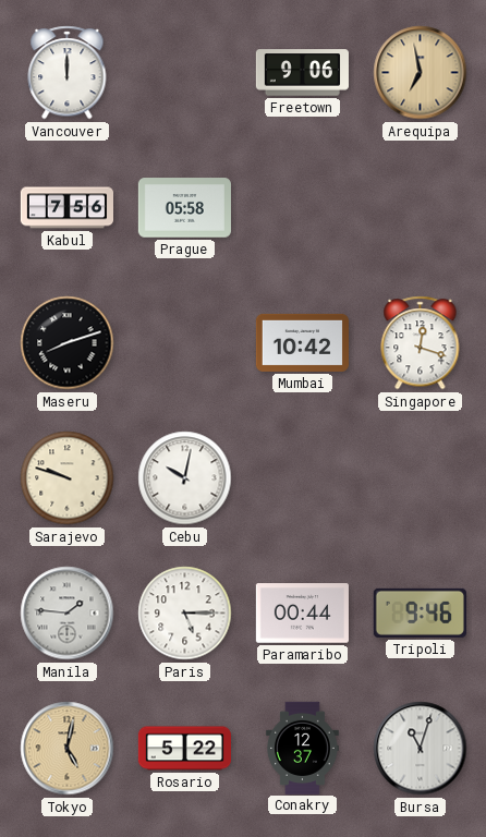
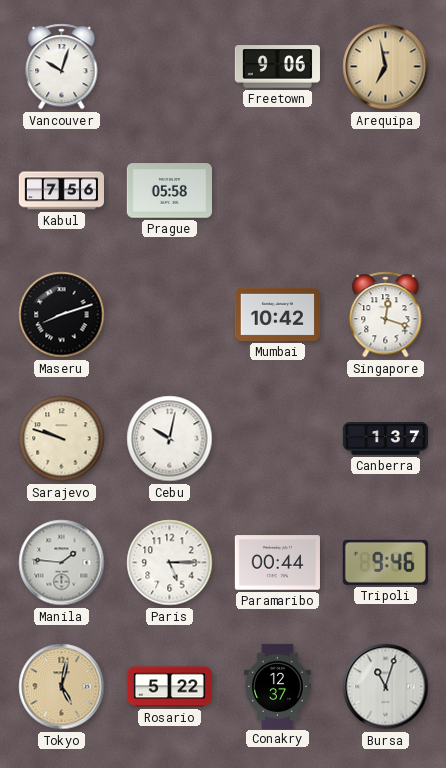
Vancouver: 12:00 -> 10:03 (62, 67)
Canberra: none -> 1:37 (385, 439)
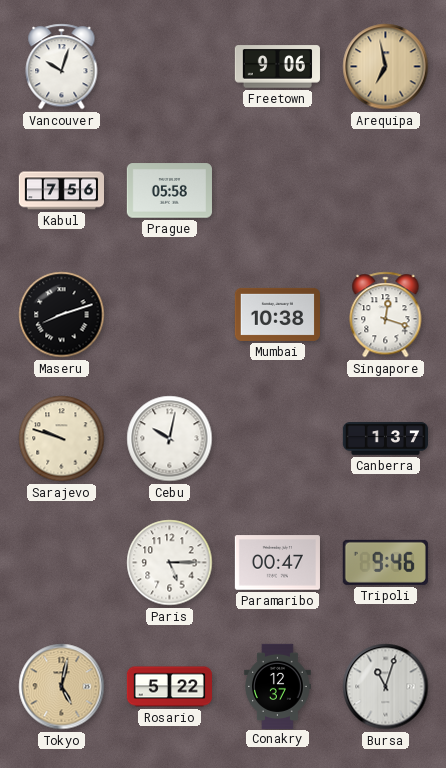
Mumbai: 10:42 -> 10:38 (277, 314)
Manila: 1:46 -> none (62, 563)
Paramaribo: 00:44 -> 00:47 (277, 563)
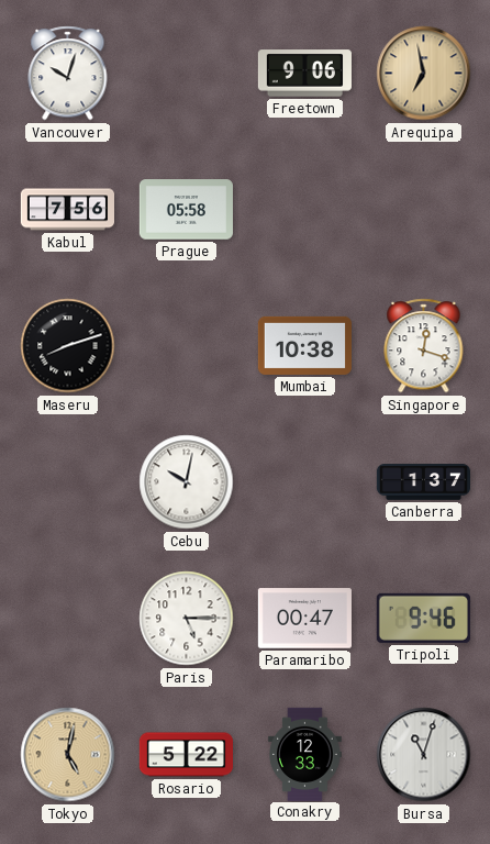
Sarajevo: 9:48 -> none (62, 439)
Conakry: 12:37 -> 12:33 (305, 754)
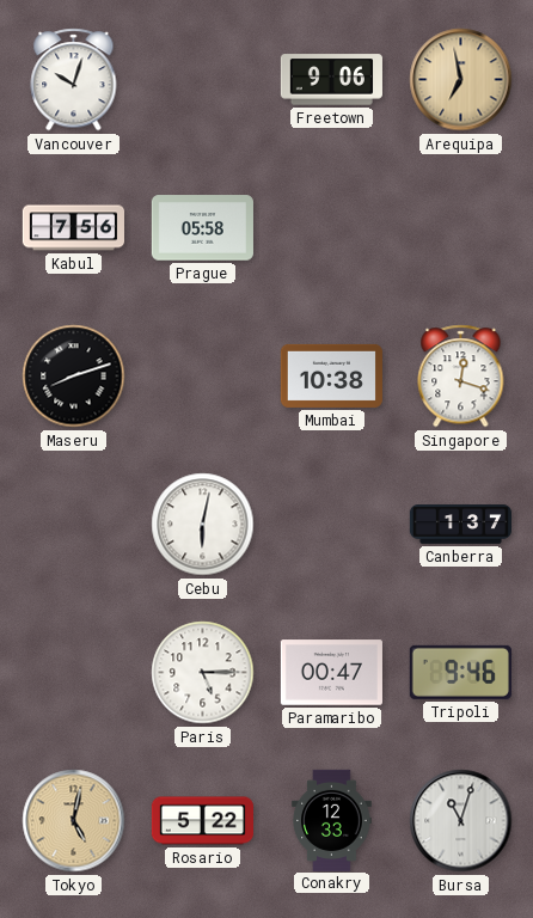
Cebu: 10:02 -> 6:02 (203, 525)
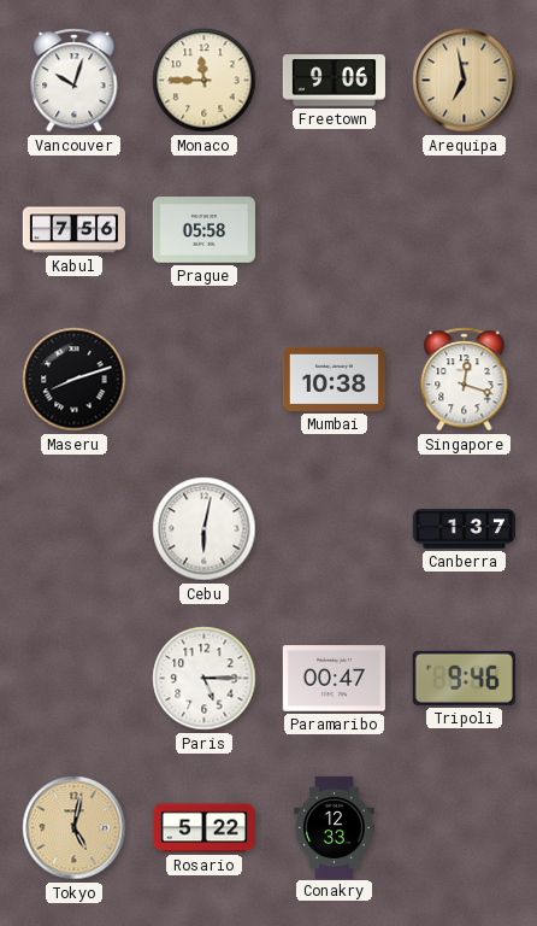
Monaco: none -> 11:45 (205, 81)
Bursa: 11:03 -> none (461, 821)
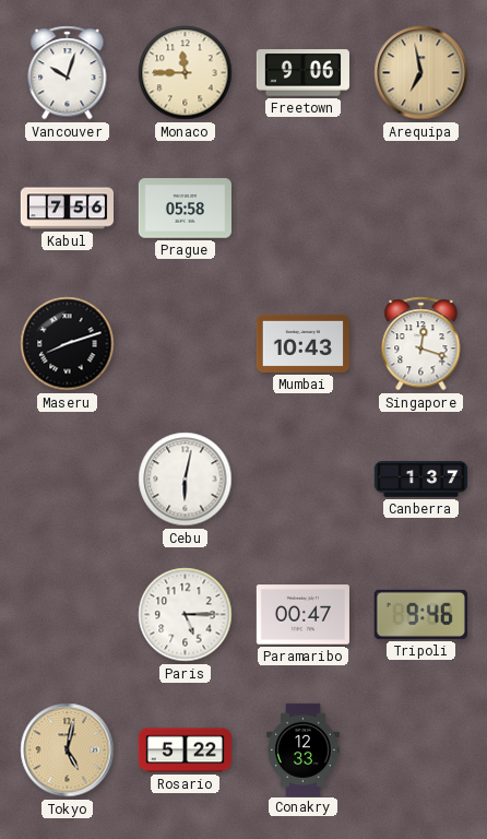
Mumbai: 10:38 -> 10:43 (302, 343)
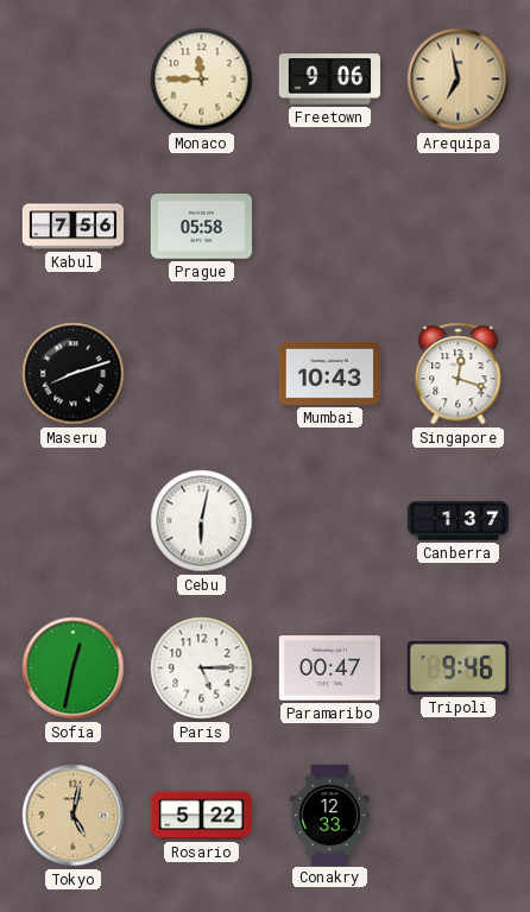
Vancouver: 10:03 -> none (68, 73)
Sofia: none -> 12:32 (74, 669)
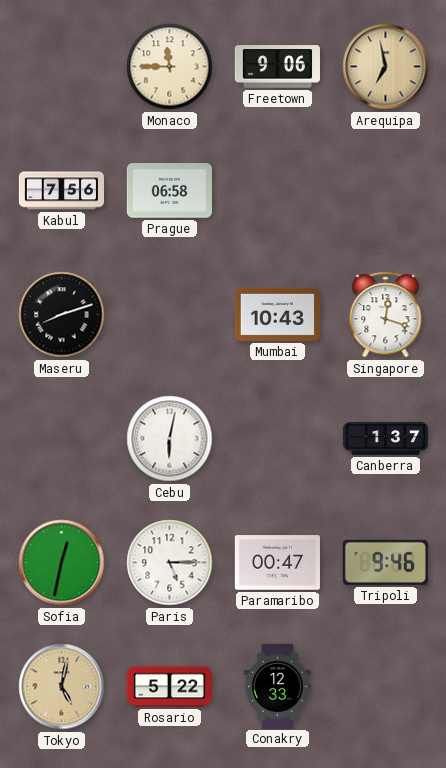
Prague: 05:58 -> 06:58 (169, 191)
